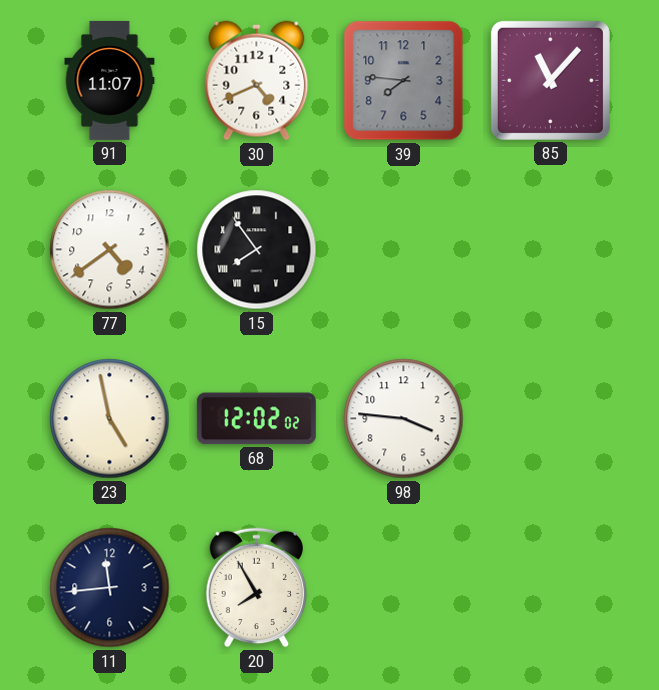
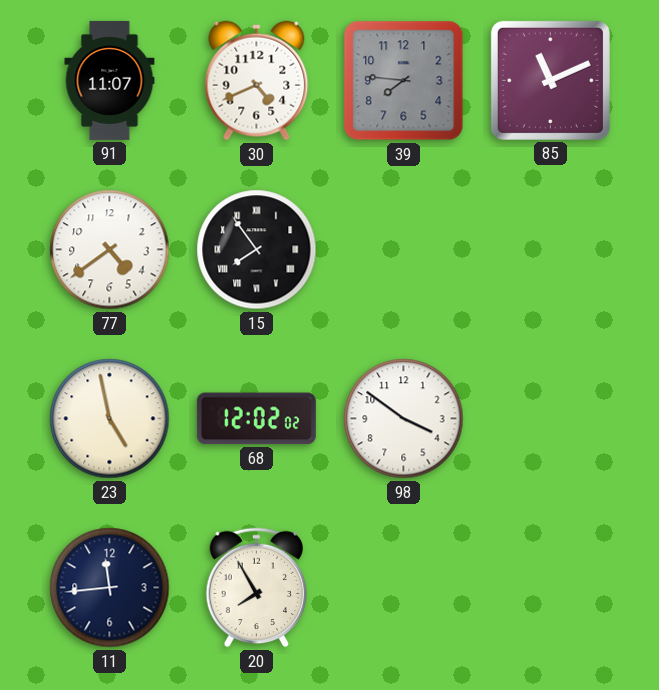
85: 11:07 -> 11:11 (550, 80)
98: 3:46 -> 3:51 (404, 419)
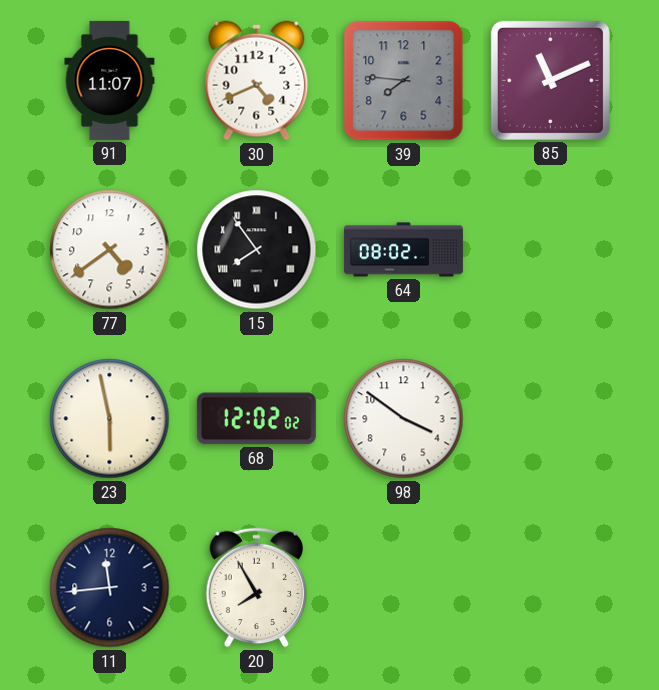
64: none -> 08:02 (403, 250)
23: 4:58 -> 5:58 (110, 419)
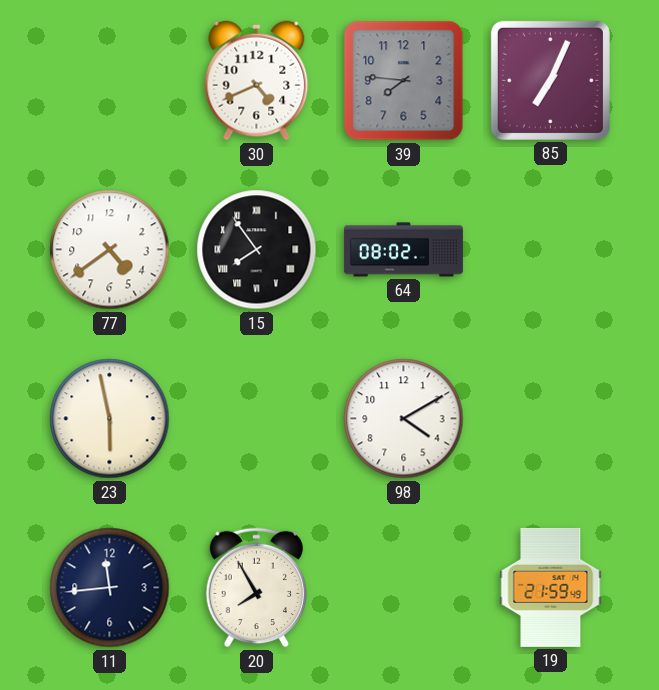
91: 11:07 -> none (110, 80)
85: 11:11 -> 7:04 (550, 80)
68: 12:02 -> none (256, 419)
98: 3:51 -> 4:10 (404, 419)
19: none -> 21:59 (551, 587)
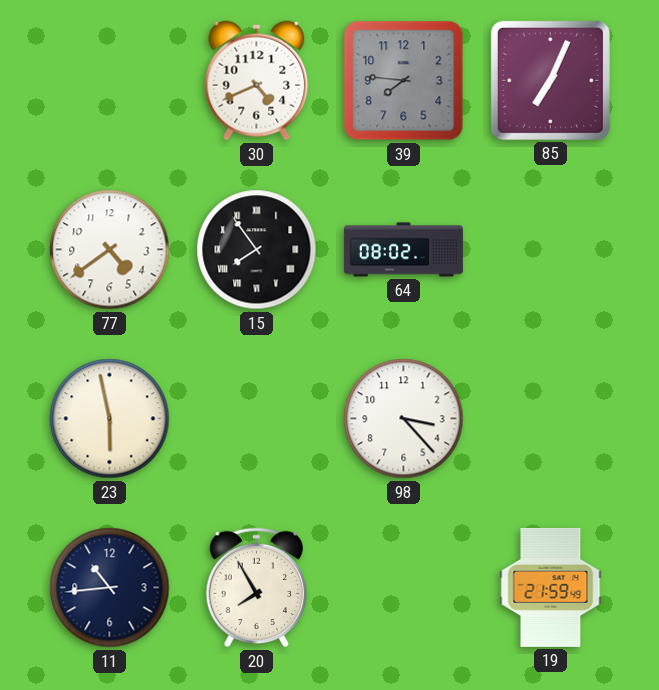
98: 4:10 -> 3:23 (404, 419)
11: 11:44 -> 10:44 (110, 588)
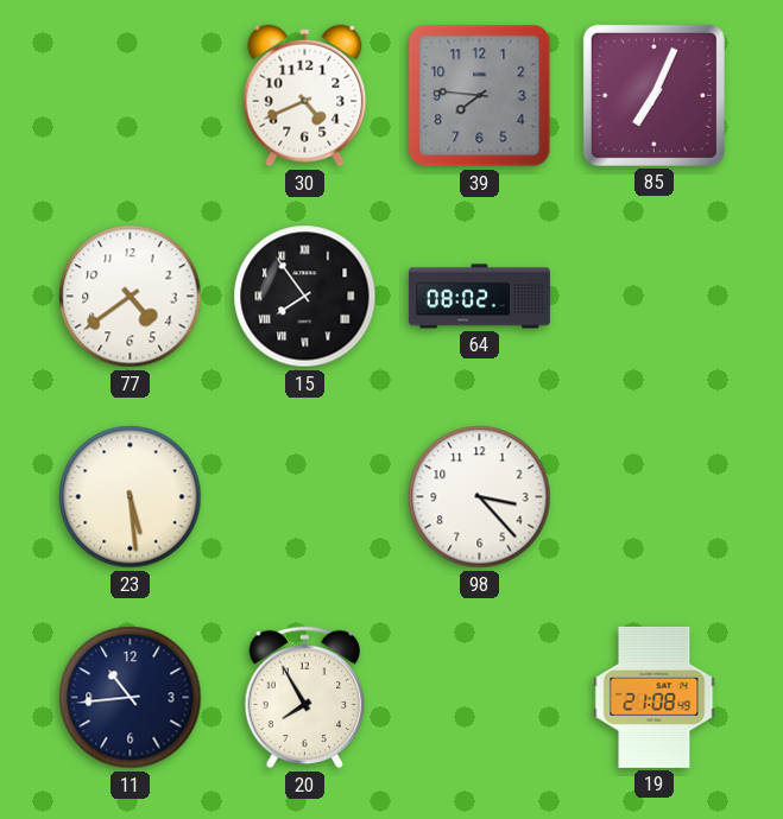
23: 5:58 -> 5:29 (131, 497)
19: 21:59 -> 21:08 (655, 697)
